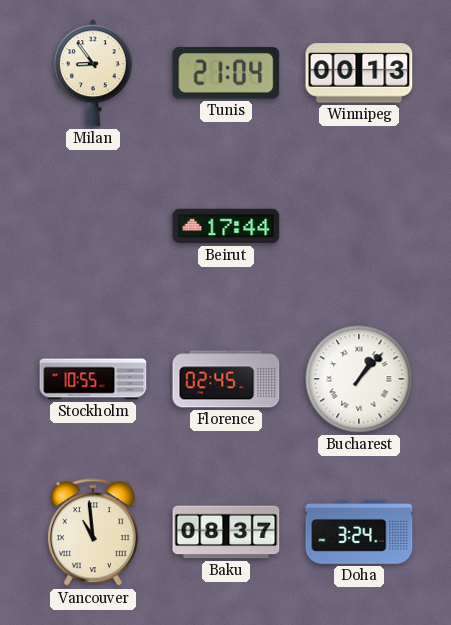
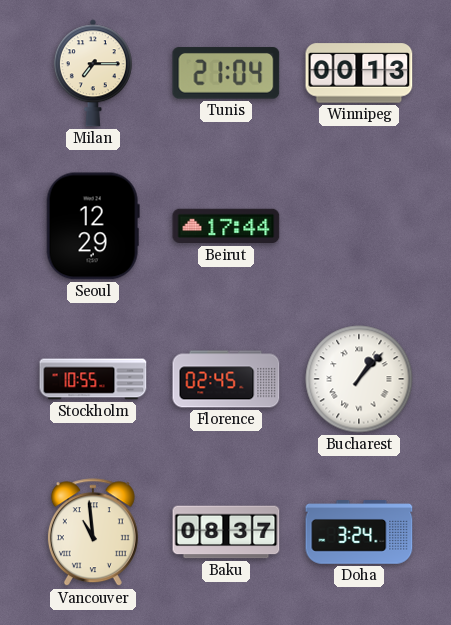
Milan: 8:54 -> 7:15 (93, 73)
Seoul: none -> 12:29 (93, 226)
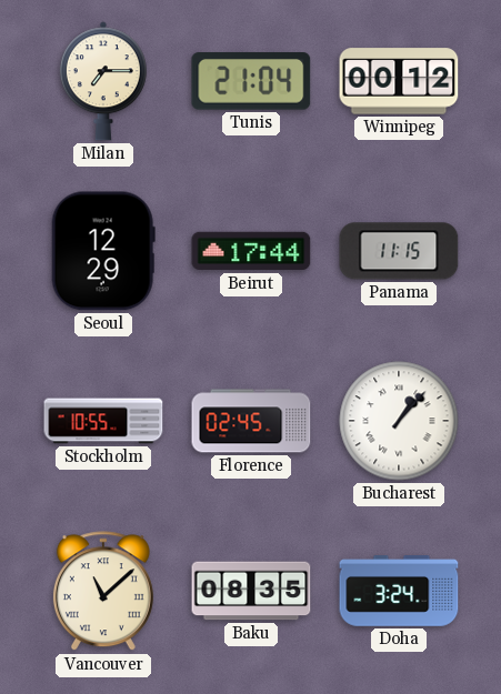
Winnipeg: 00:13 -> 00:12 (399, 81)
Panama: none -> 11:15 (399, 251)
Vancouver: 10:59 -> 11:08 (103, 592)
Baku: 08:37 -> 08:35 (251, 591)
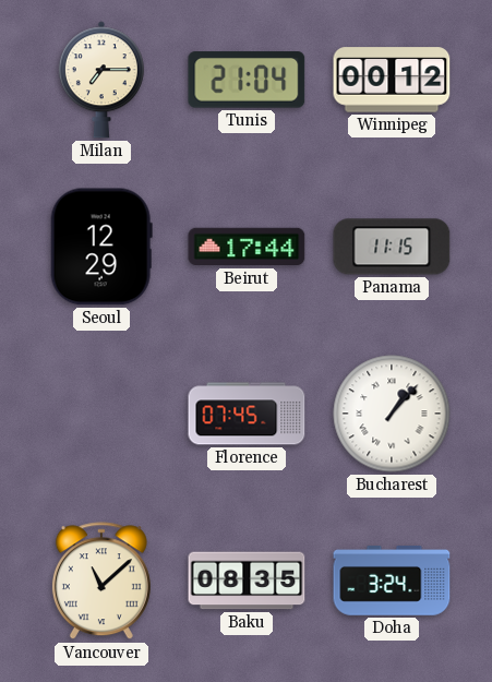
Stockholm: 10:55 -> none (103, 421)
Florence: 02:45 -> 07:45 (247, 414)
